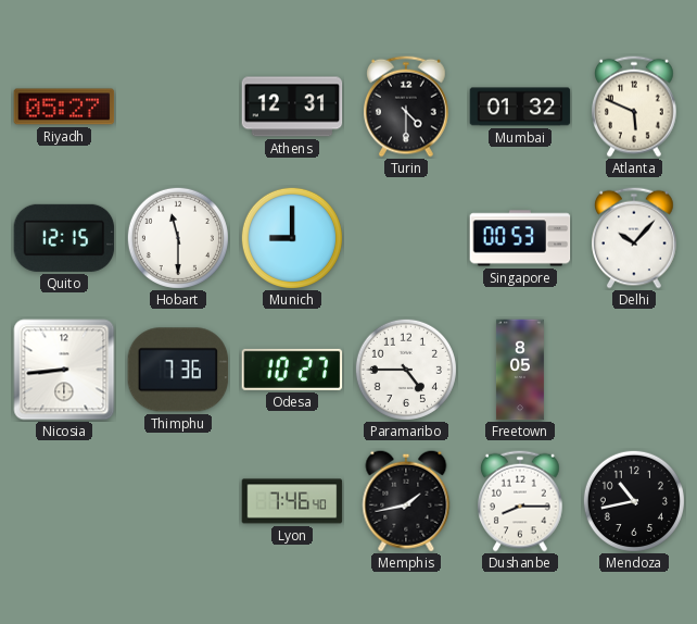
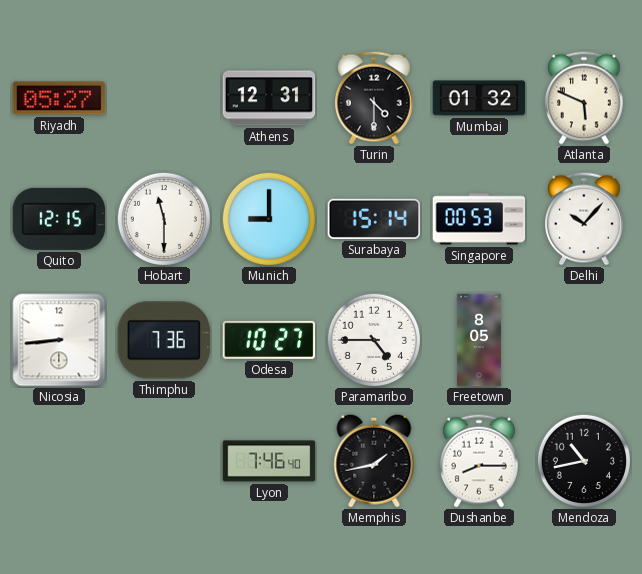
Surabaya: none -> 15:14 (374, 219)
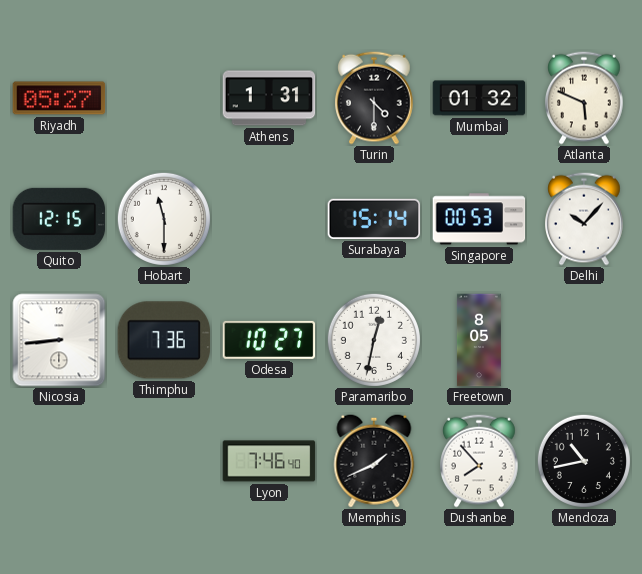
Athens: 12:31 -> 1:31 (269, 98)
Munich: 9:00 -> none (269, 219)
Paramaribo: 4:45 -> 12:32 (374, 340)
Memphis: 1:43 -> 1:41 (374, 461)
Dushanbe: 8:15 -> 7:53 (480, 461)
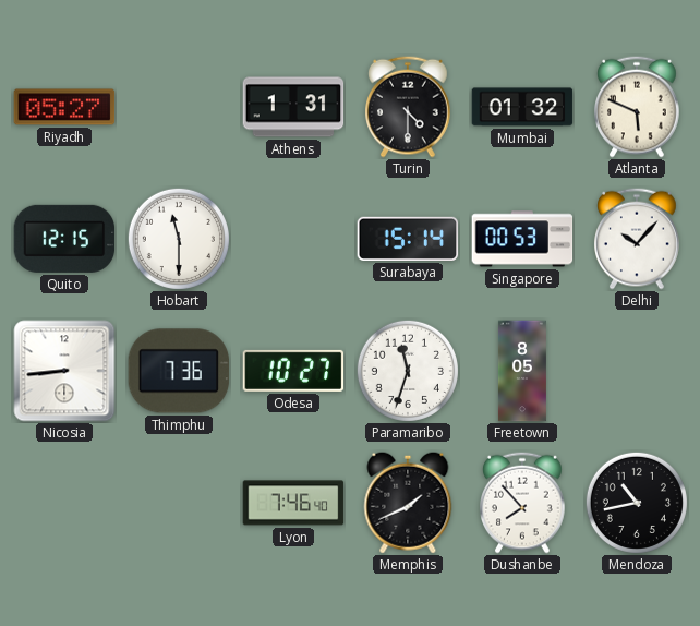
Paramaribo: 12:32 -> 11:33 (408, 371)
